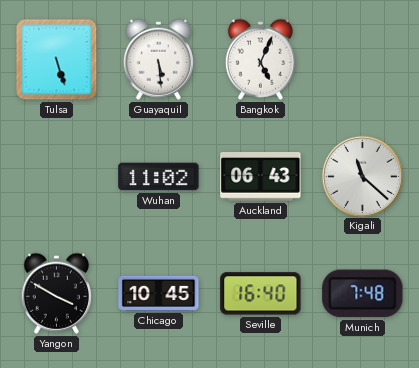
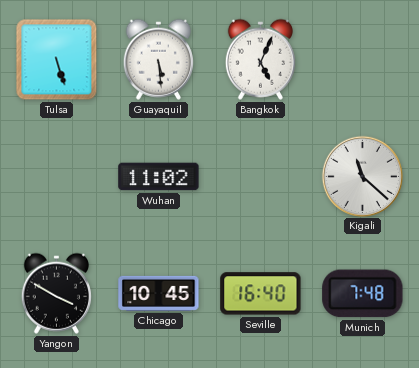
Auckland: 06:43 -> none (261, 177)
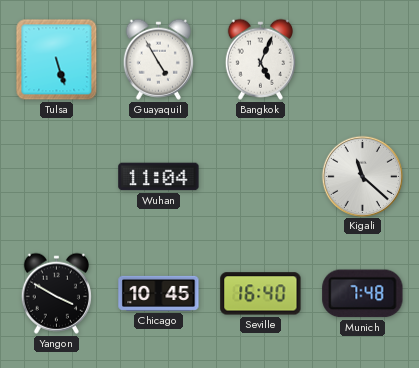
Guayaquil: 5:29 -> 4:55 (158, 59)
Wuhan: 11:02 -> 11:04 (159, 177)
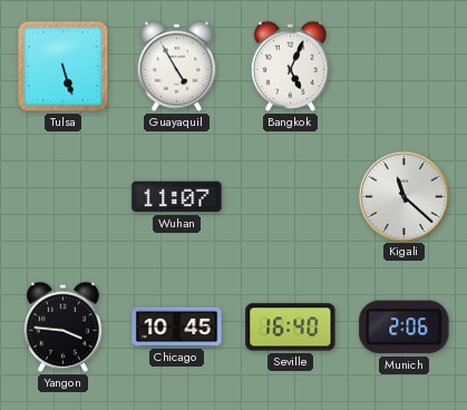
Wuhan: 11:04 -> 11:07 (177, 197)
Yangon: 3:50 -> 3:46 (62, 326)
Munich: 7:48 -> 2:06 (405, 328)
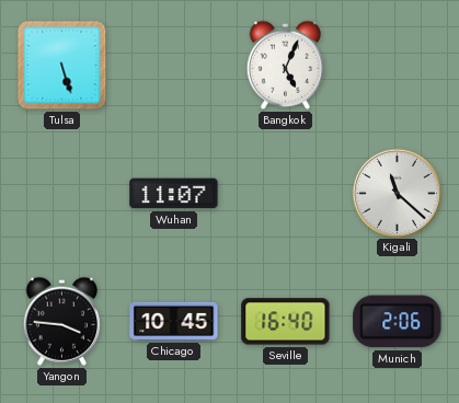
Guayaquil: 4:55 -> none (176, 66)
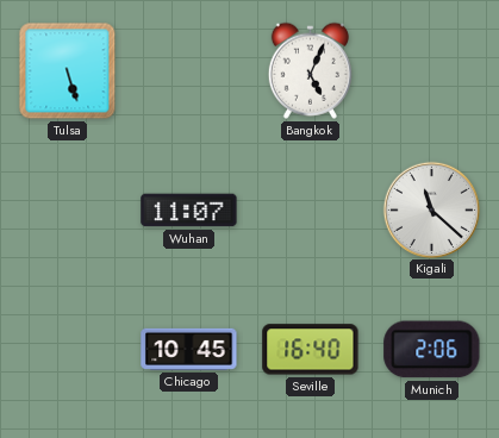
Yangon: 3:46 -> none (61, 321)
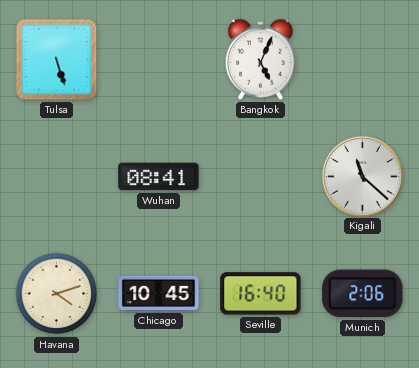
Wuhan: 11:07 -> 08:41 (159, 177)
Havana: none -> 4:12 (57, 294)
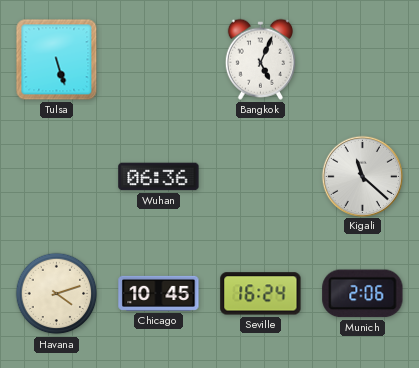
Wuhan: 08:41 -> 06:36 (159, 177)
Seville: 16:40 -> 16:24 (261, 294)
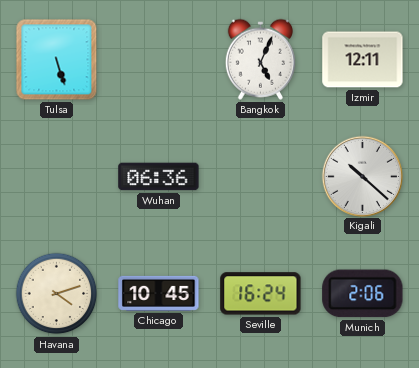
Izmir: none -> 12:11 (363, 60)
Kigali: 11:22 -> 10:22 (362, 176)
